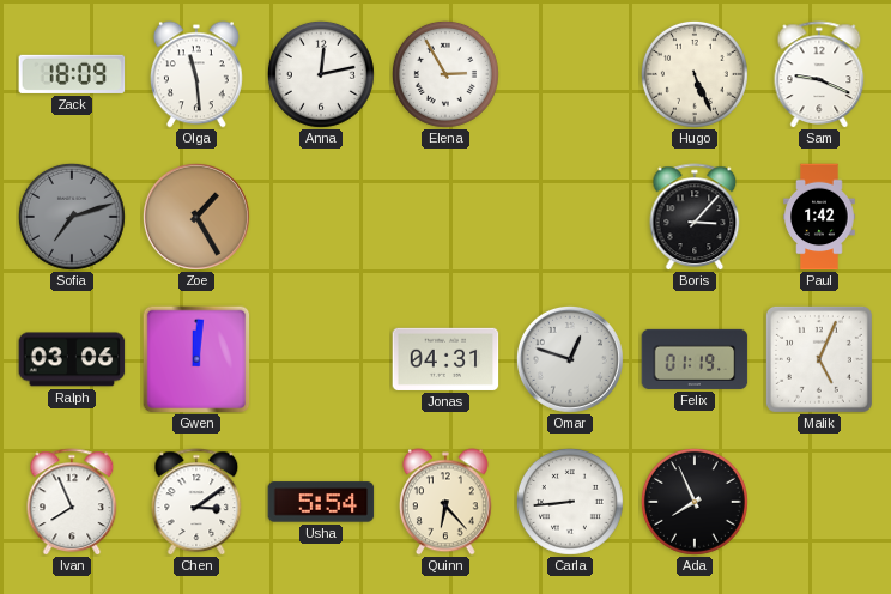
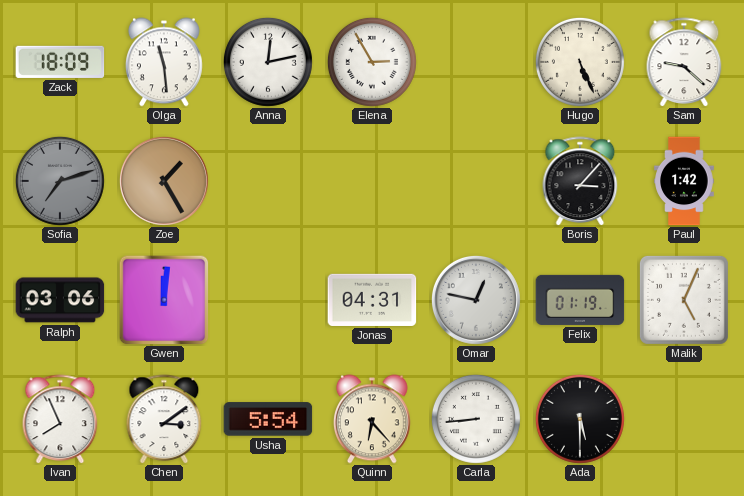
Sam: 9:19 -> 9:22 (684, 62)
Omar: 12:48 -> 12:47 (476, 300)
Ada: 7:56 -> 5:30 (580, 419)
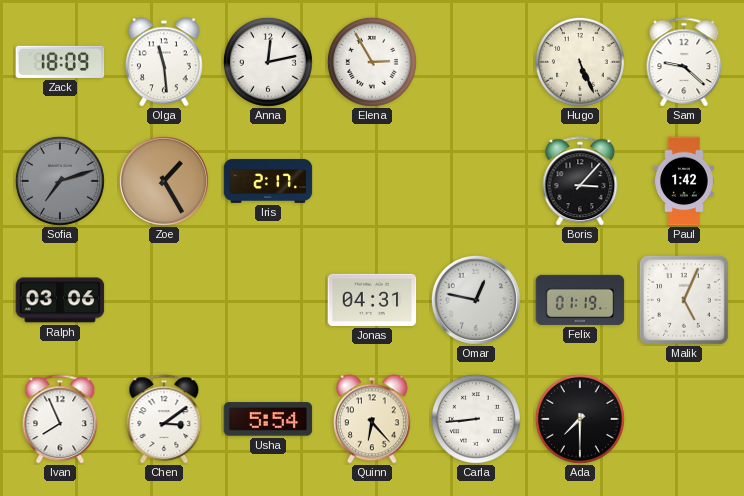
Iris: none -> 2:17 (268, 182)
Gwen: 12:01 -> none (164, 300)
Ada: 5:30 -> 7:30 (580, 419)
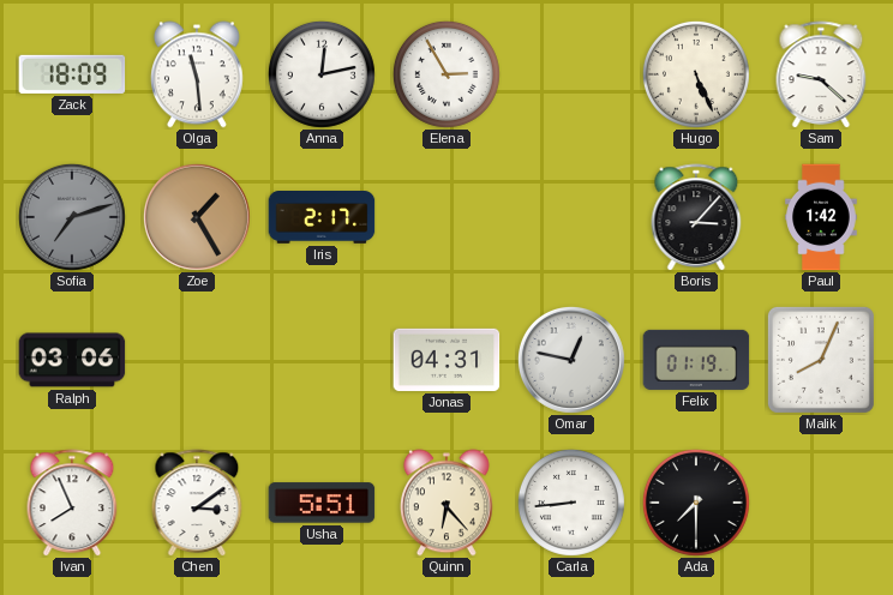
Malik: 5:04 -> 8:04 (821, 360)
Usha: 5:54 -> 5:51 (322, 503)
